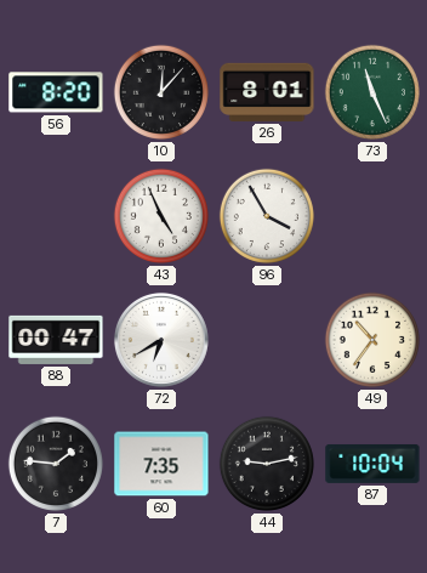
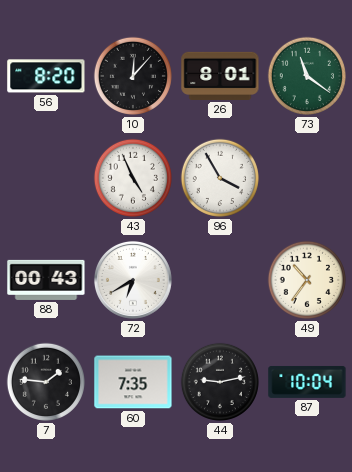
73: 11:26 -> 11:21 (307, 76)
88: 00:47 -> 00:43 (46, 280)
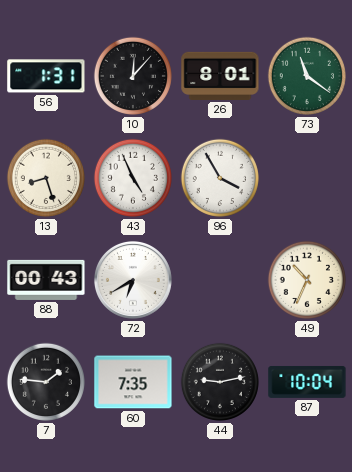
56: 8:20 -> 1:31 (46, 76)
13: none -> 8:27 (46, 178)
49: 10:36 -> 10:34 (307, 280)
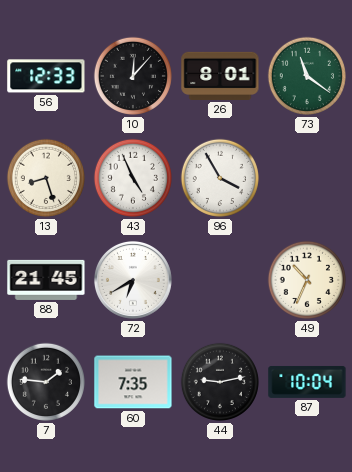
56: 1:31 -> 12:33 (46, 76)
88: 00:43 -> 21:45 (46, 280)
